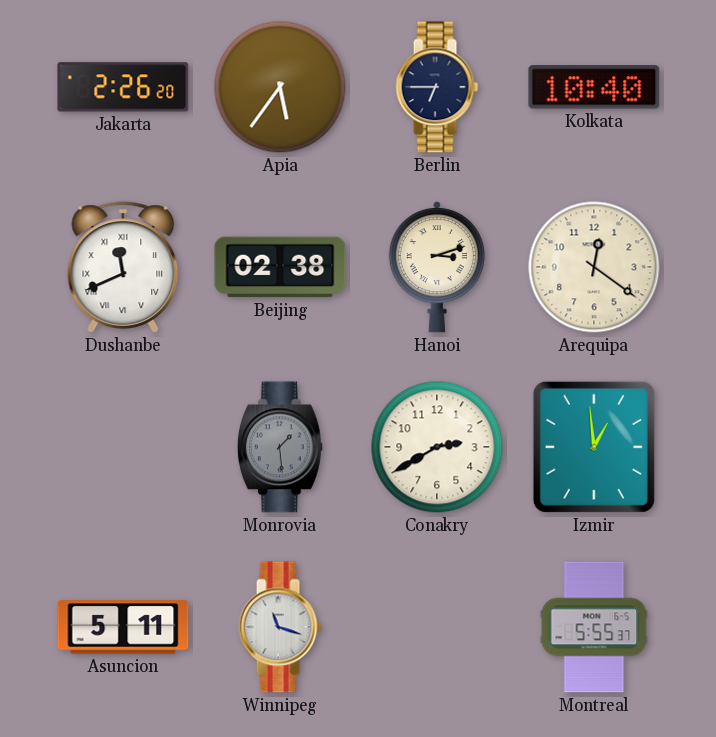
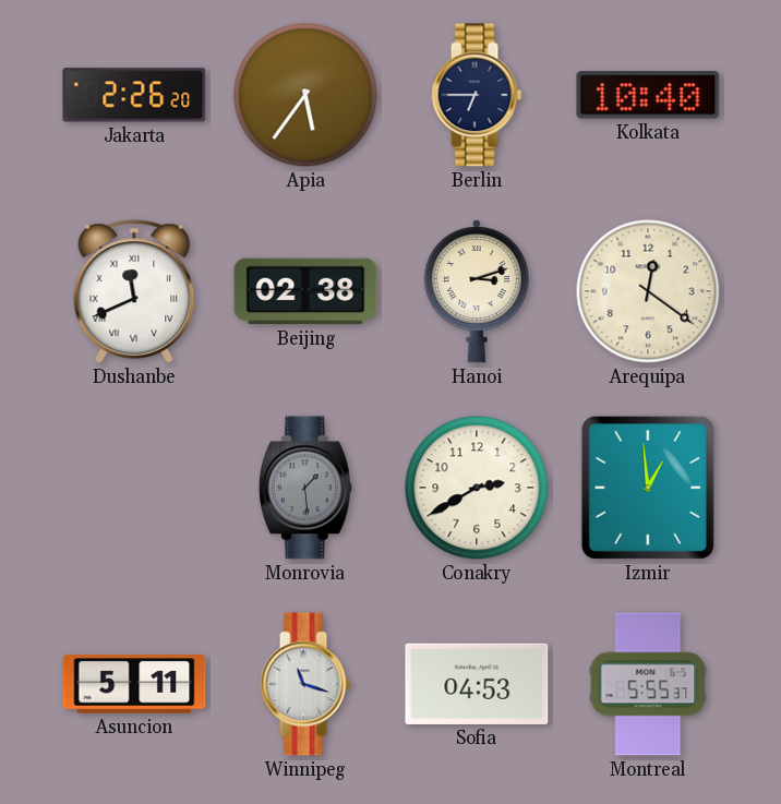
Sofia: none -> 04:53 (477, 684)
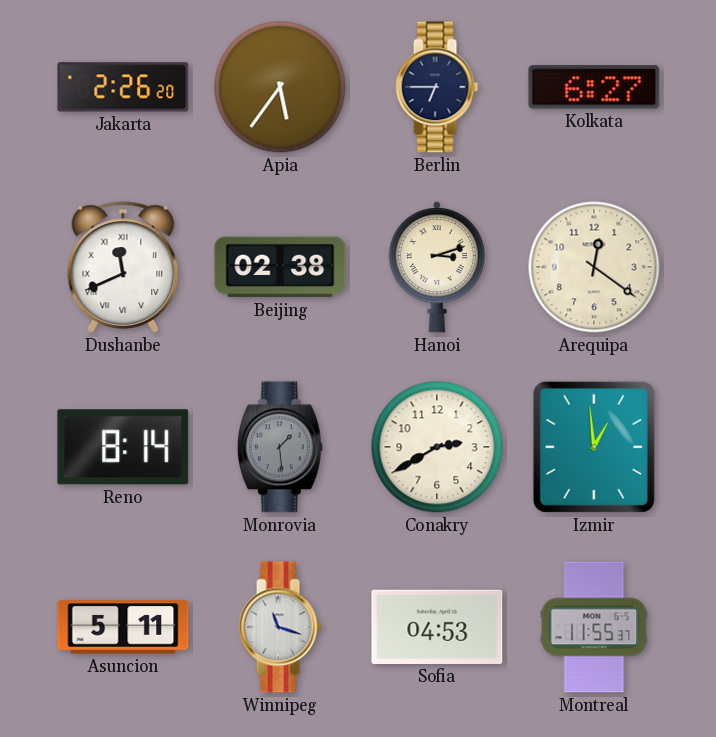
Kolkata: 10:40 -> 6:27 (594, 87)
Reno: none -> 8:14 (123, 447)
Montreal: 5:55 -> 11:55 (594, 627)
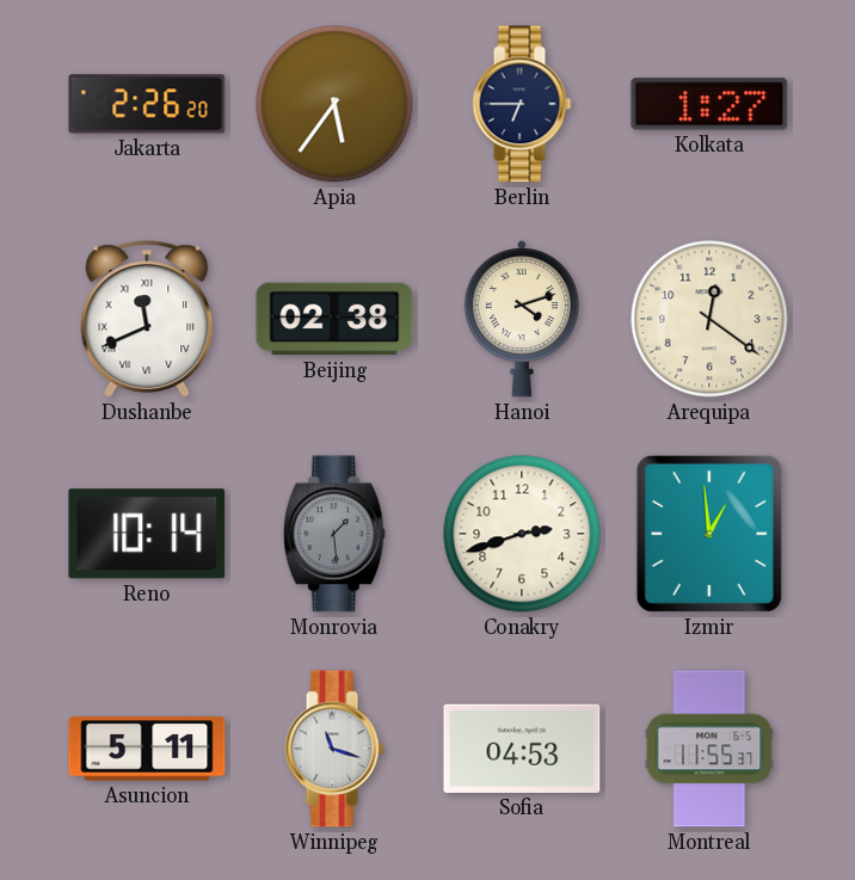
Kolkata: 6:27 -> 1:27 (709, 104)
Hanoi: 3:12 -> 4:12 (522, 319)
Reno: 8:14 -> 10:14 (147, 534)
Conakry: 2:40 -> 2:42 (522, 534)
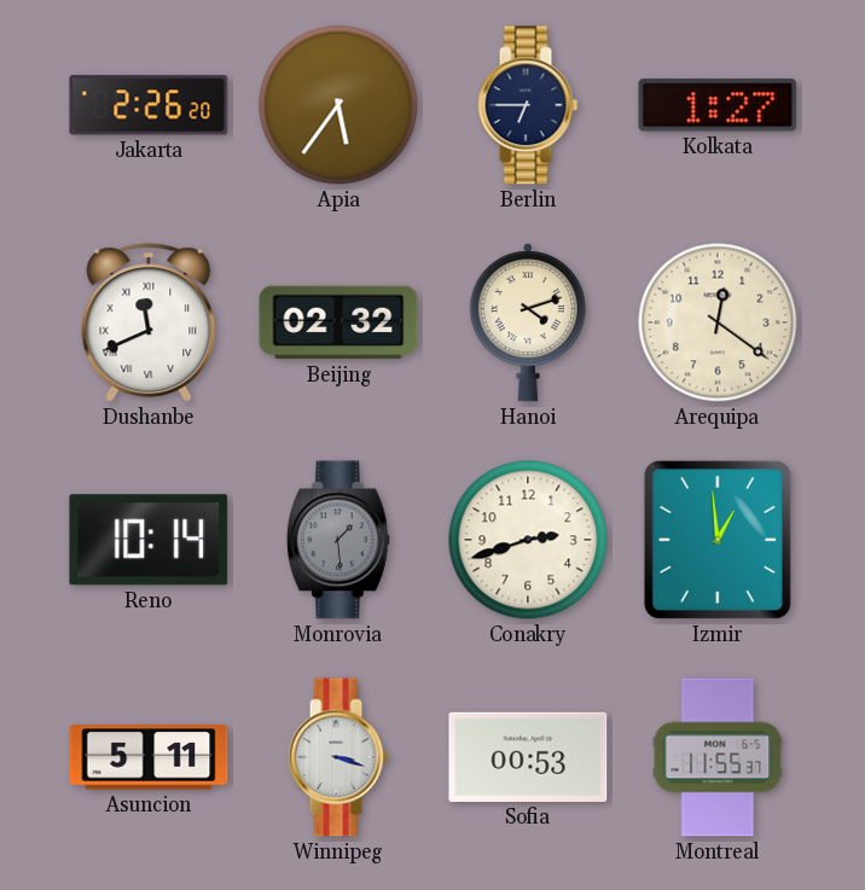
Beijing: 02:38 -> 02:32 (338, 322)
Winnipeg: 11:18 -> 3:18 (338, 757)
Sofia: 04:53 -> 00:53 (528, 757)
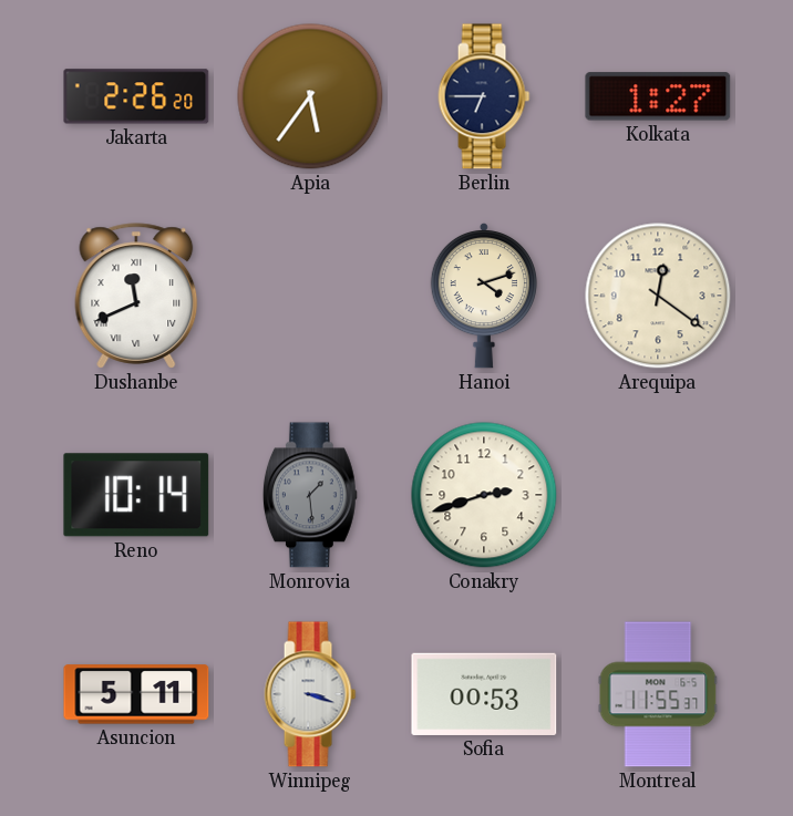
Beijing: 02:32 -> none (338, 322)
Izmir: 12:59 -> none (718, 540)
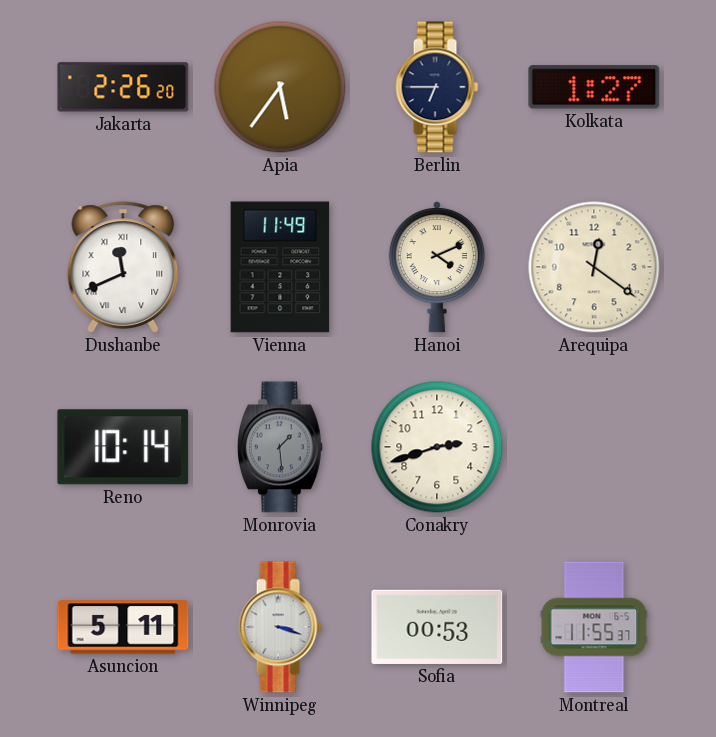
Vienna: none -> 11:49 (280, 267)
Hanoi: 4:12 -> 4:11 (437, 267)
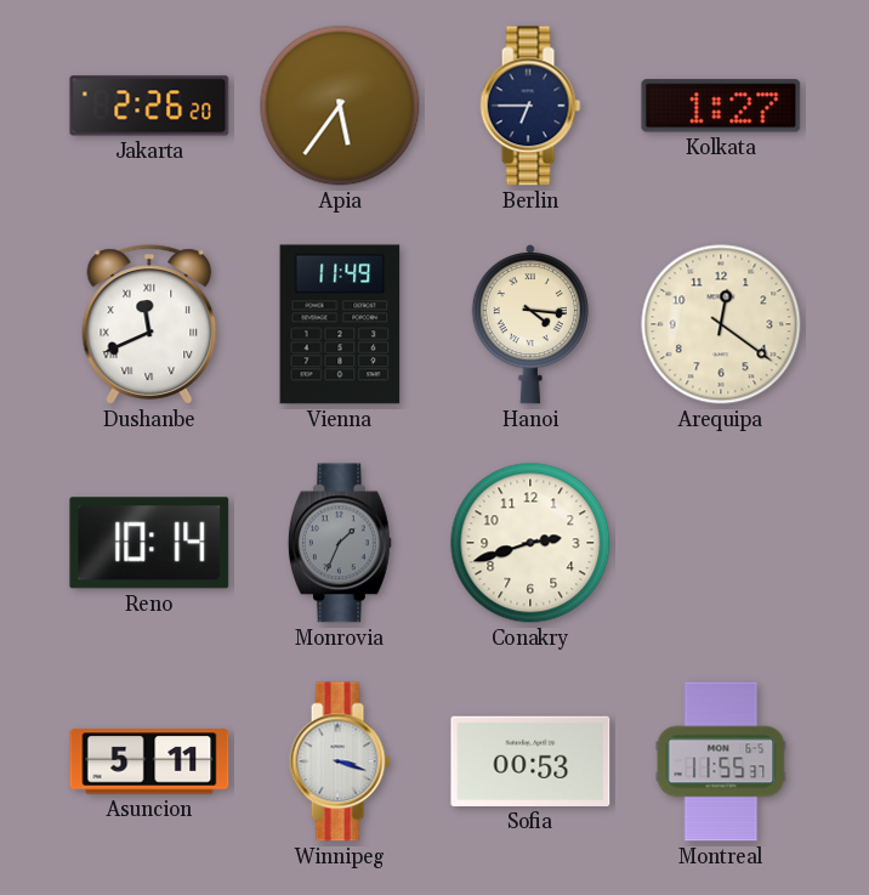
Hanoi: 4:11 -> 4:16 (530, 324)
Monrovia: 1:29 -> 1:34 (340, 543)
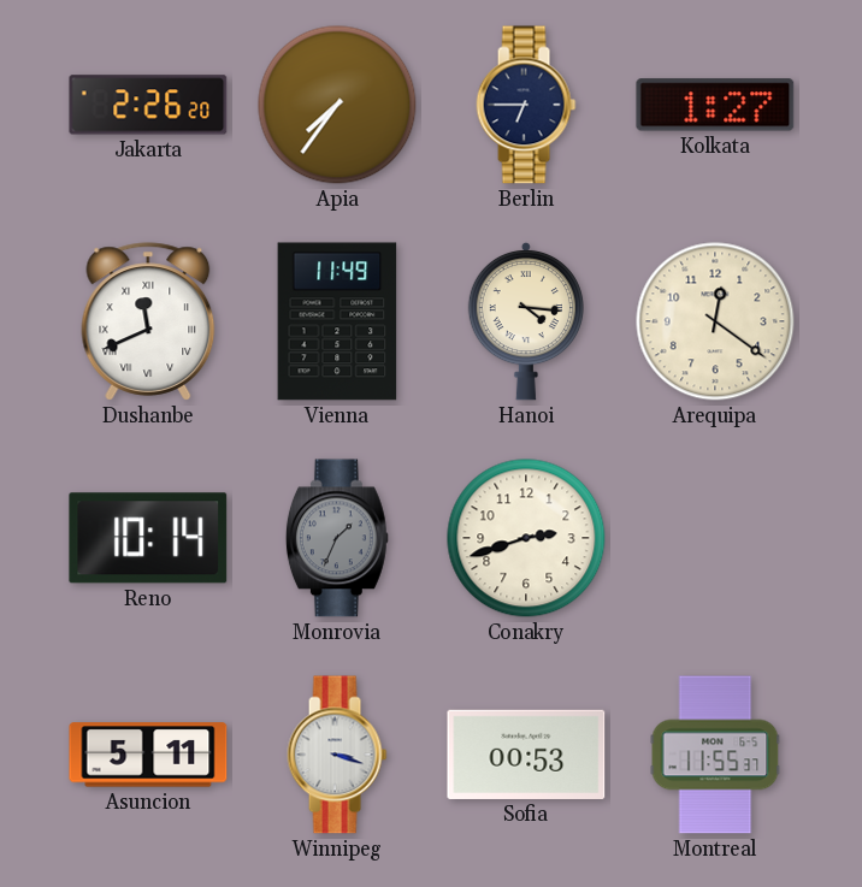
Apia: 5:36 -> 7:36 (337, 105)
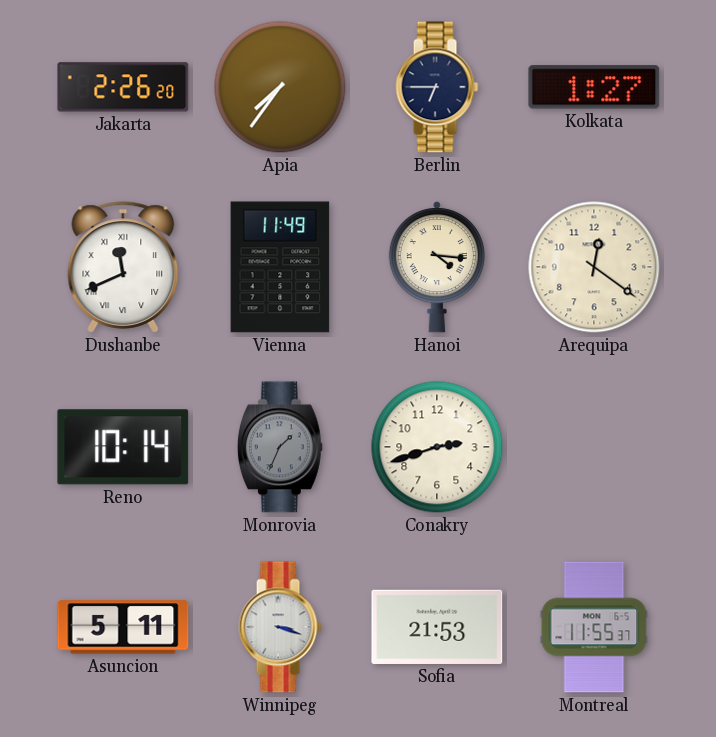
Sofia: 00:53 -> 21:53 (437, 627)
